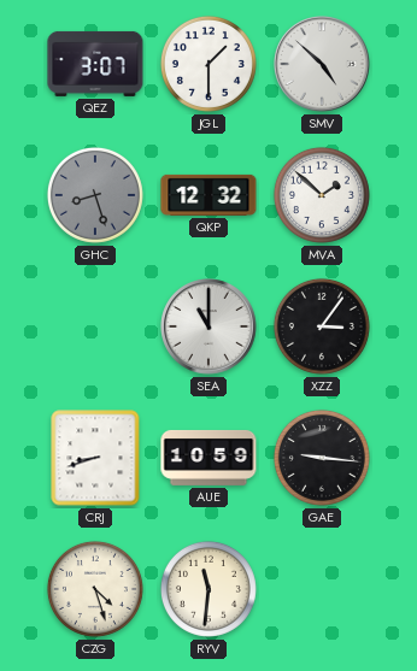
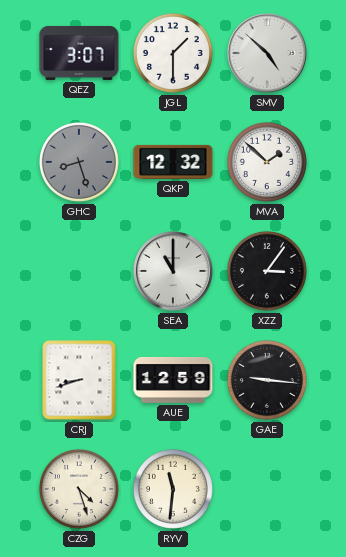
AUE: 10:59 -> 12:59 (173, 380)
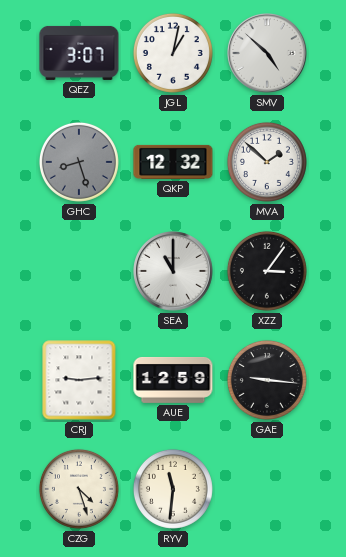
JGL: 1:30 -> 1:02 (173, 53)
CRJ: 8:42 -> 9:14 (79, 380)
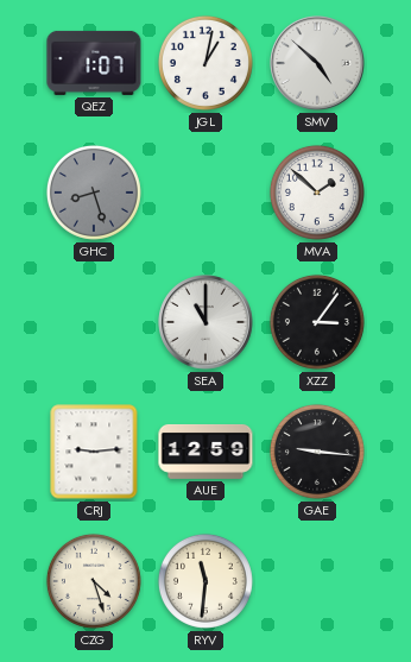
QEZ: 3:07 -> 1:07 (94, 63)
QKP: 12:32 -> none (173, 162)
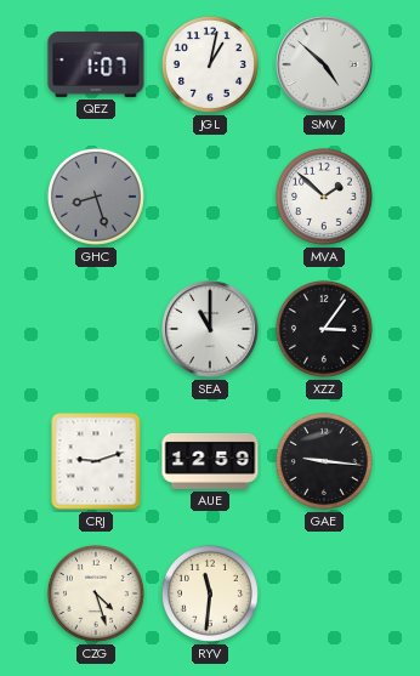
CRJ: 9:14 -> 9:12 (96, 461)
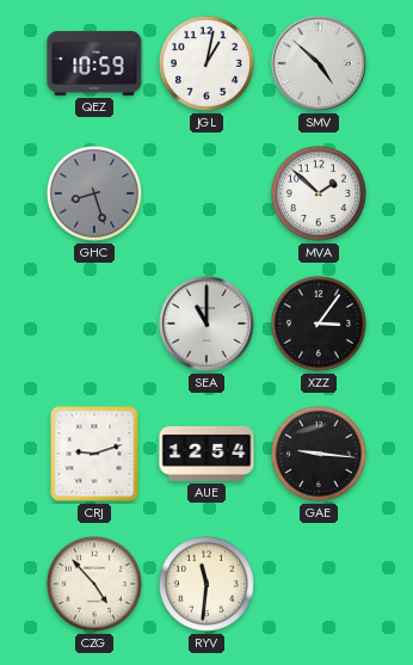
QEZ: 1:07 -> 10:59 (94, 63)
AUE: 12:59 -> 12:54 (207, 454)
CZG: 4:27 -> 4:53 (94, 584)
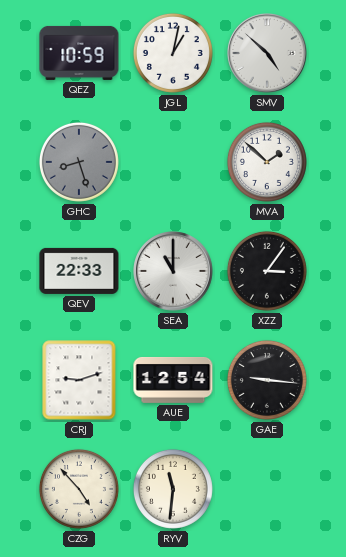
QEV: none -> 22:33 (79, 271)
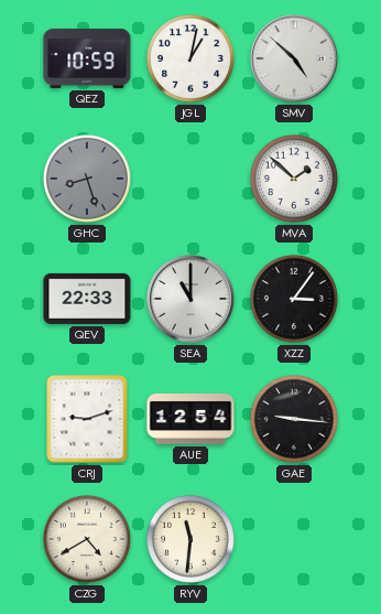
CZG: 4:53 -> 4:40 (87, 539)
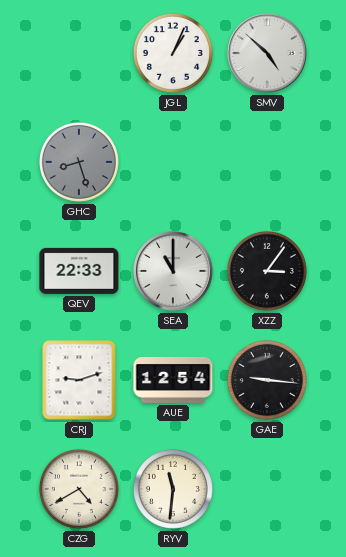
QEZ: 10:59 -> none (87, 58)
JGL: 1:02 -> 1:04 (173, 53)
MVA: 1:52 -> none (294, 179)
